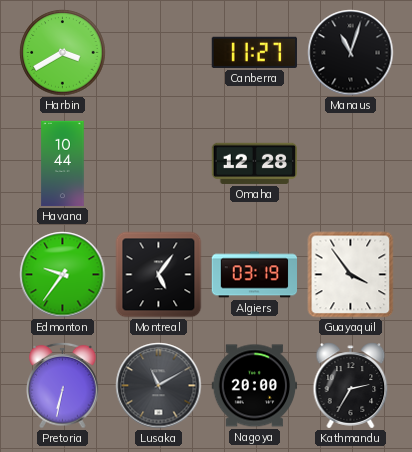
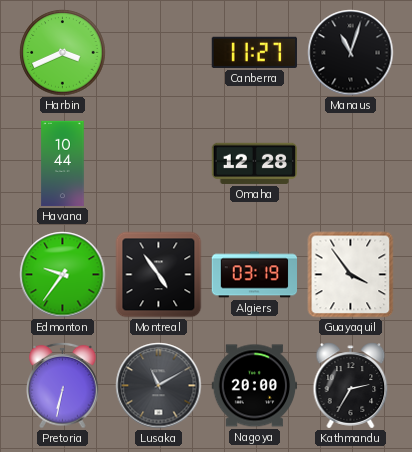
Harbin: 3:40 -> 3:41 (63, 53)
Montreal: 5:06 -> 4:54 (159, 275)
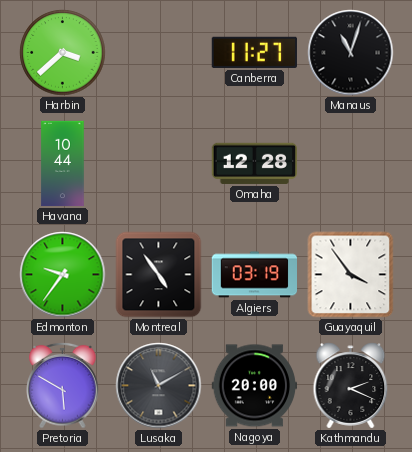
Harbin: 3:41 -> 3:38 (63, 53)
Pretoria: 6:32 -> 5:50 (63, 385)
Kathmandu: 2:35 -> 2:19 (351, 386)
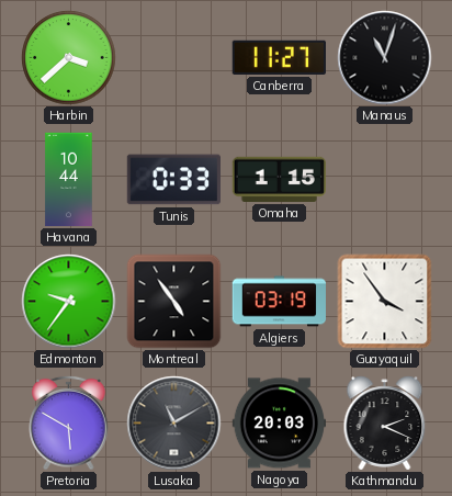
Tunis: none -> 0:33 (173, 180)
Omaha: 12:28 -> 1:15 (279, 179)
Nagoya: 20:00 -> 20:03 (279, 424)
